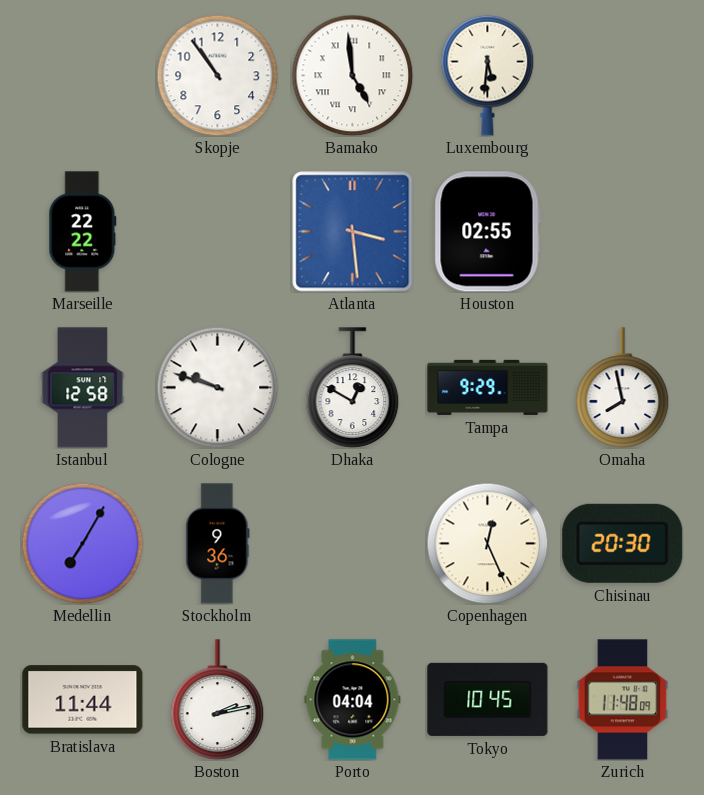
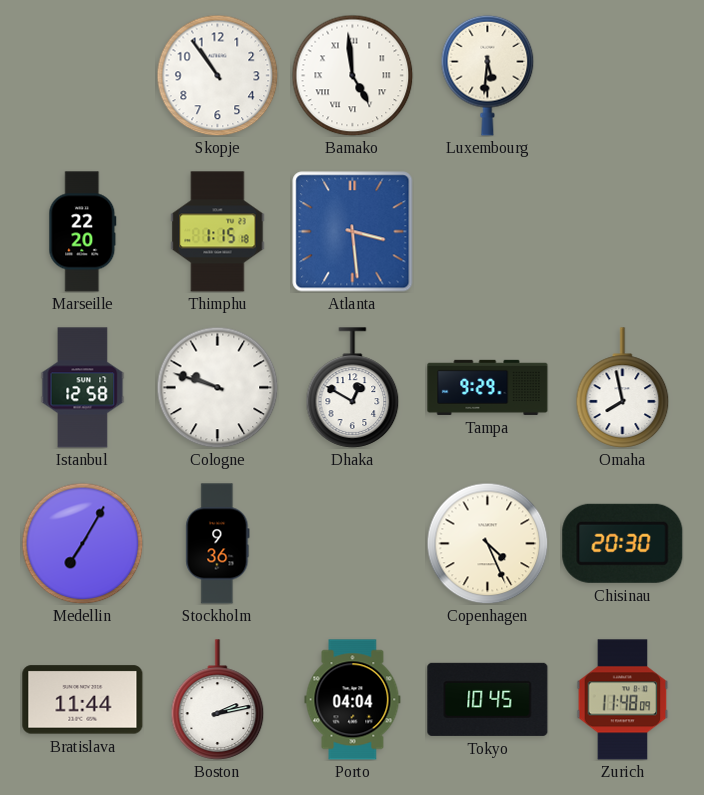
Marseille: 22:22 -> 22:20 (83, 232)
Thimphu: none -> 1:15 (218, 232)
Houston: 02:55 -> none (487, 232)
Copenhagen: 12:26 -> 4:26 (487, 543)
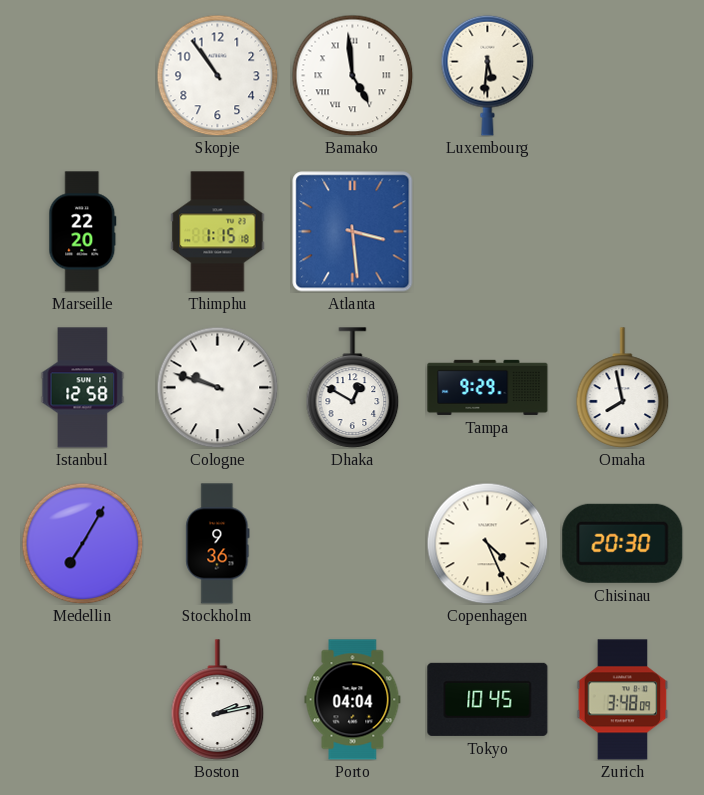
Bratislava: 11:44 -> none (83, 700)
Zurich: 11:48 -> 3:48 (623, 700)
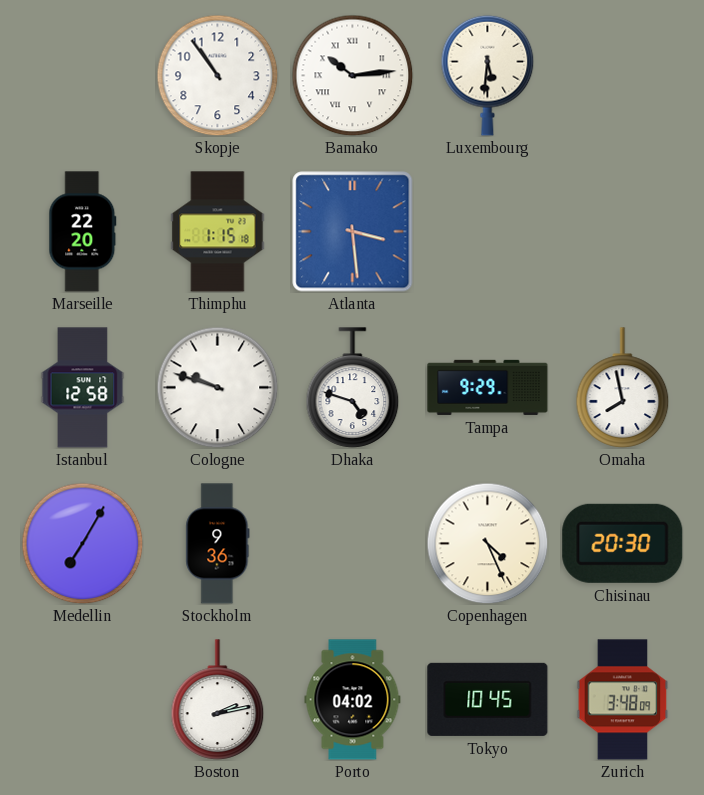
Bamako: 4:59 -> 10:14 (352, 75)
Dhaka: 12:50 -> 4:48 (353, 388)
Porto: 04:04 -> 04:02 (353, 700)
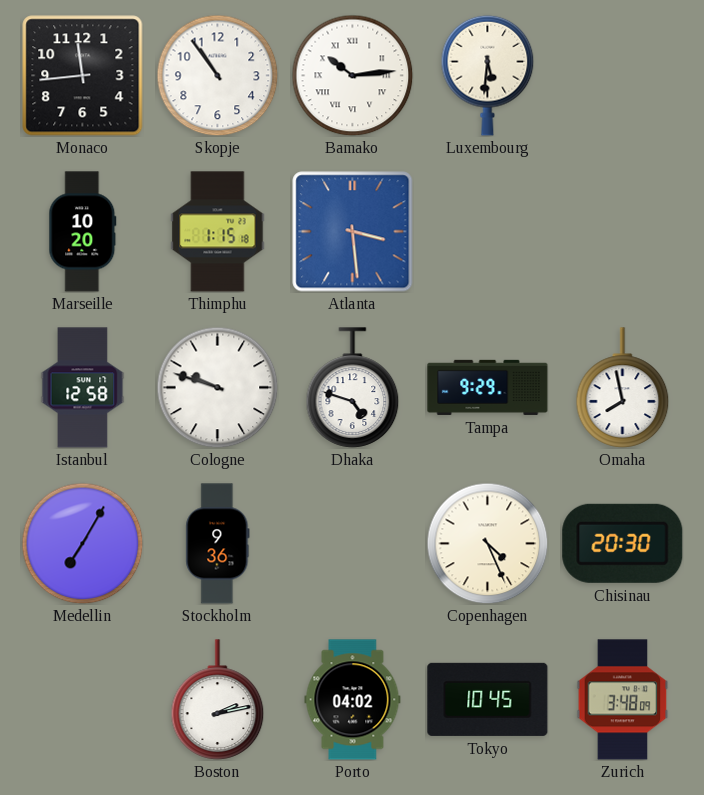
Monaco: none -> 11:44 (83, 76)
Marseille: 22:20 -> 10:20 (83, 232)
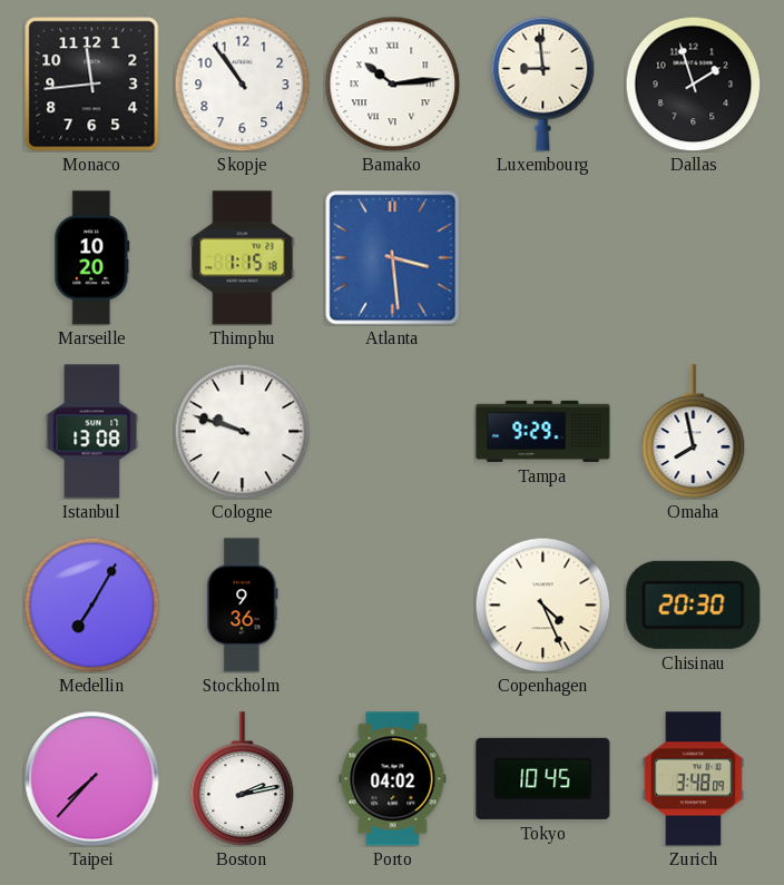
Luxembourg: 5:31 -> 8:59 (543, 83)
Dallas: none -> 1:57 (693, 83)
Istanbul: 12:58 -> 13:08 (92, 432)
Dhaka: 4:48 -> none (353, 388)
Taipei: none -> 7:37 (92, 779)
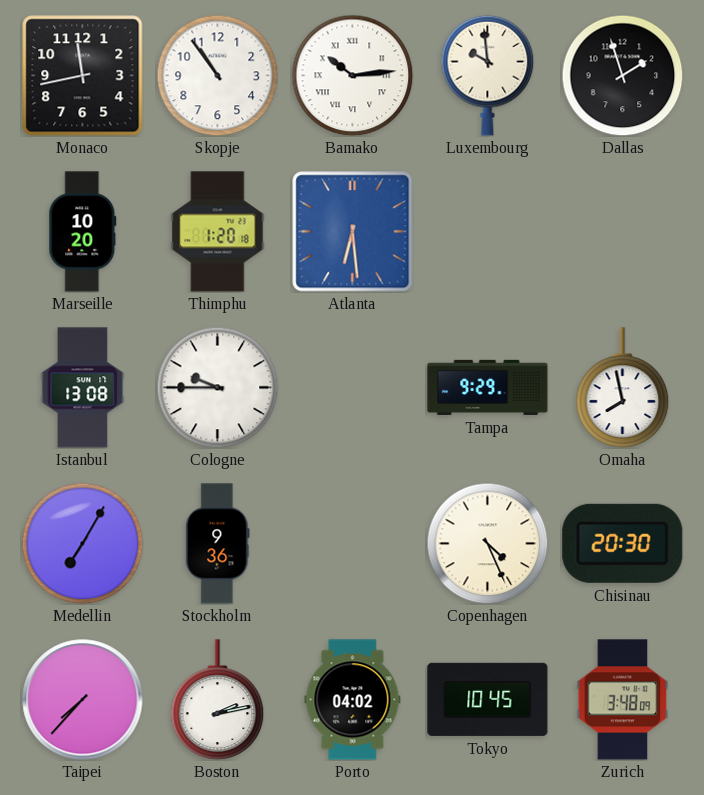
Monaco: 11:44 -> 11:43 (83, 76)
Luxembourg: 8:59 -> 9:59 (488, 75)
Thimphu: 1:15 -> 1:20 (218, 232)
Atlanta: 3:29 -> 6:29 (353, 232)
Cologne: 9:48 -> 9:45 (217, 387)
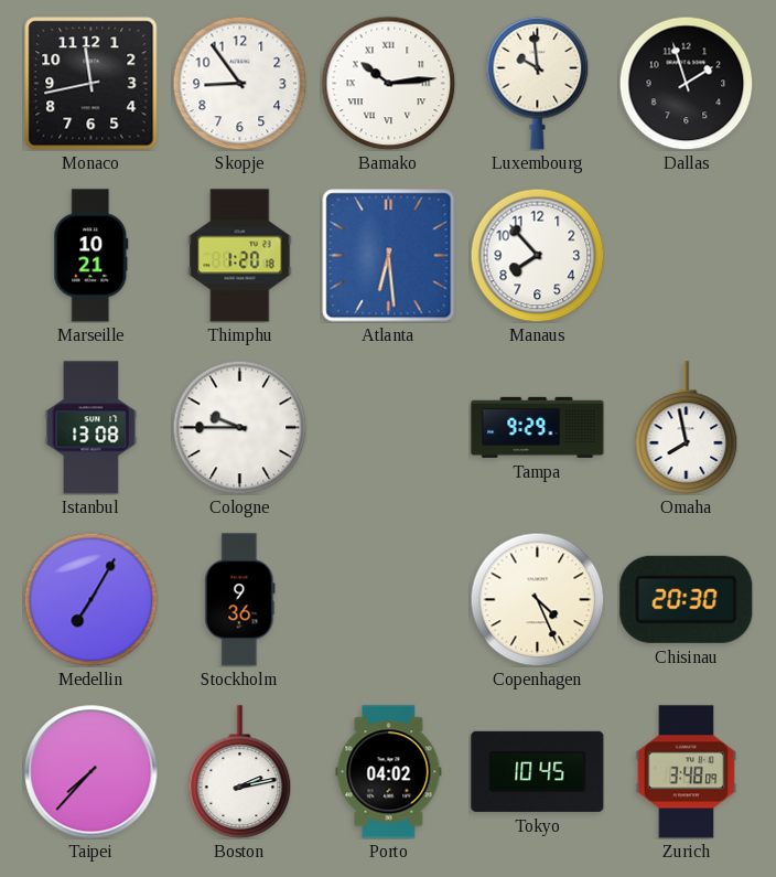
Skopje: 10:54 -> 8:54 (239, 83)
Marseille: 10:20 -> 10:21 (91, 256)
Manaus: none -> 7:53 (537, 255)
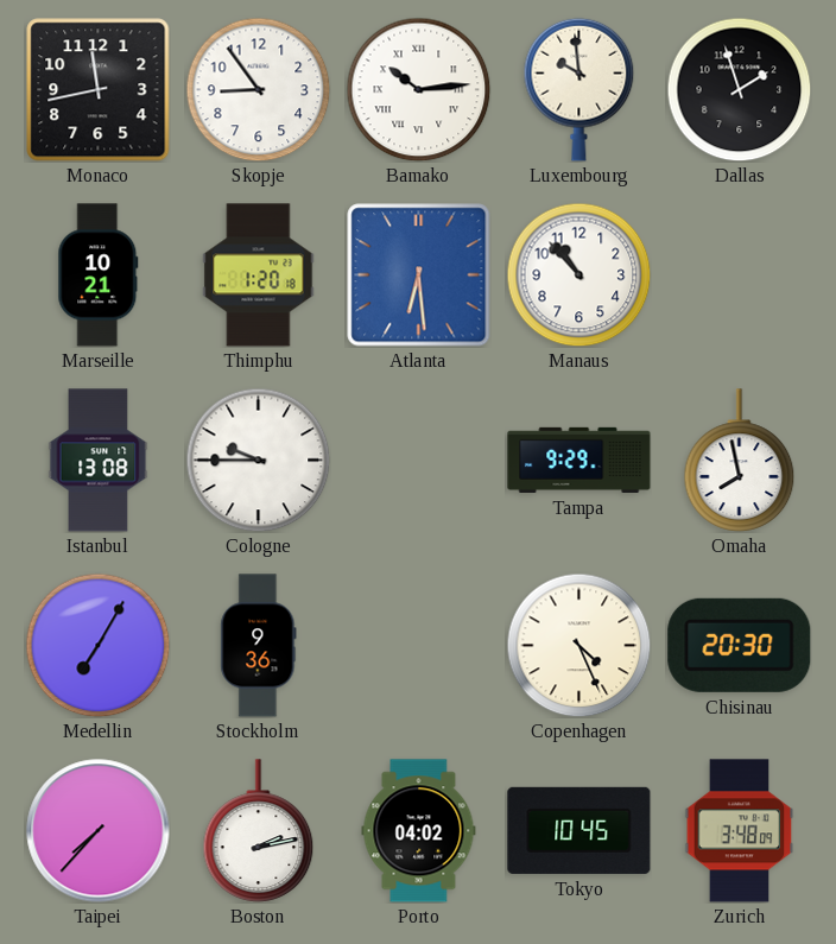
Manaus: 7:53 -> 10:53 (578, 274)
